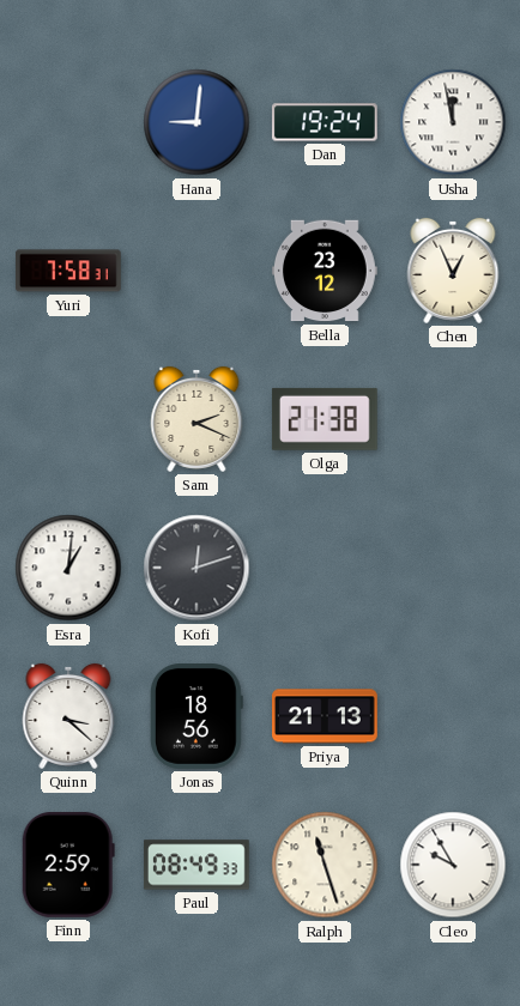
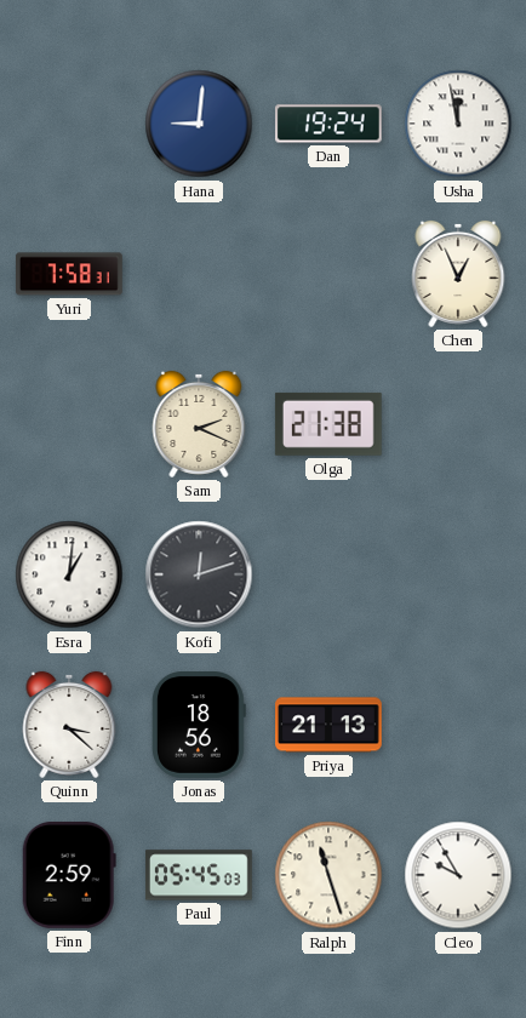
Bella: 23:12 -> none (326, 271)
Paul: 08:49 -> 05:45 (199, 875)
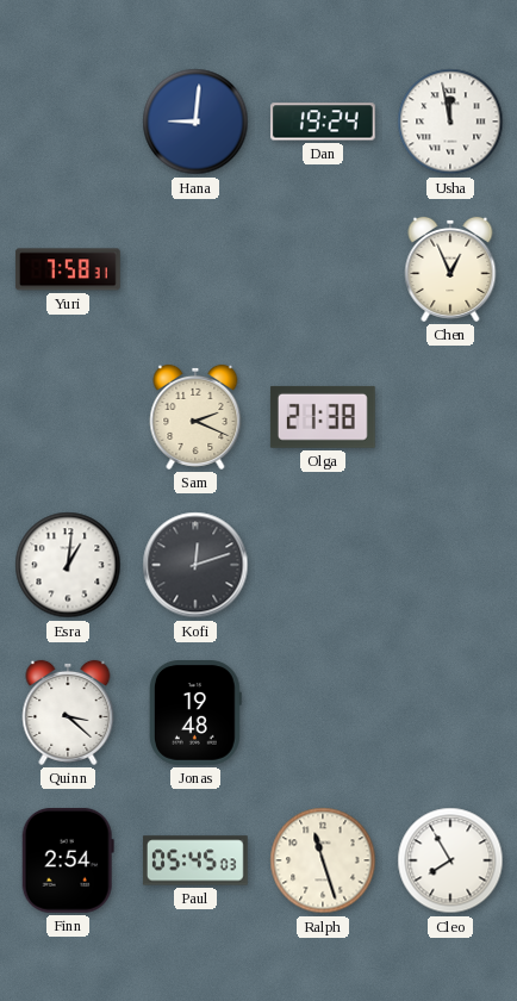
Jonas: 18:56 -> 19:48 (195, 714)
Priya: 21:13 -> none (330, 725)
Finn: 2:59 -> 2:54 (68, 860)
Cleo: 9:55 -> 7:55 (450, 860)
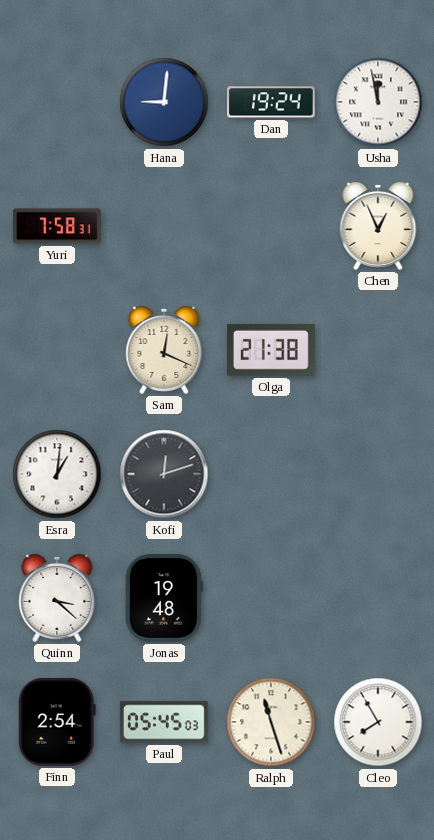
Sam: 2:19 -> 12:19 (164, 350)
